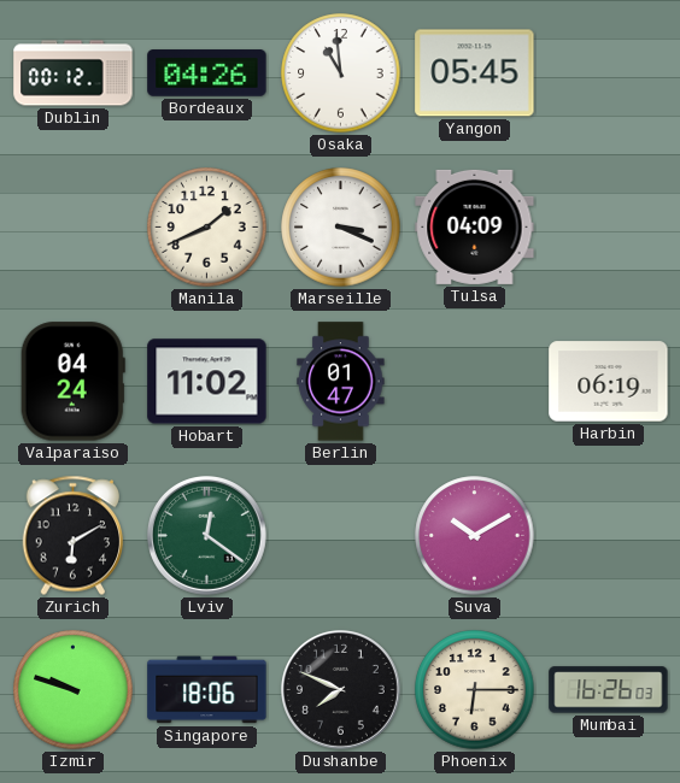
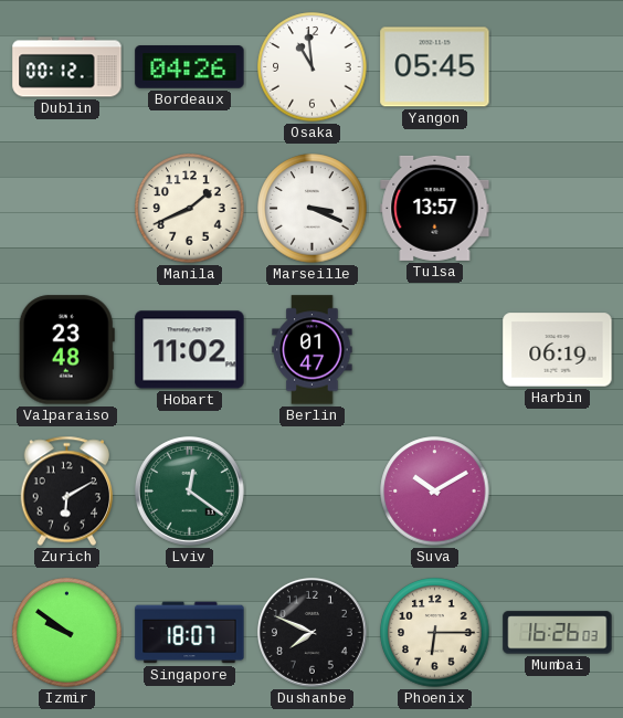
Tulsa: 04:09 -> 13:57 (435, 208)
Valparaiso: 04:24 -> 23:48 (66, 350)
Izmir: 9:48 -> 9:51 (67, 633)
Singapore: 18:06 -> 18:07 (190, 633)
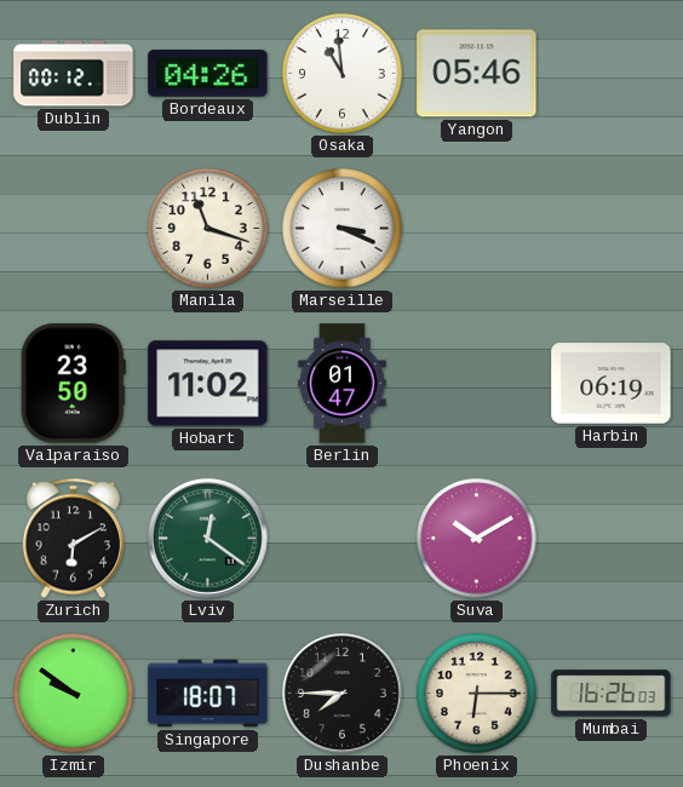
Yangon: 05:45 -> 05:46 (477, 74)
Manila: 1:41 -> 11:18 (208, 229)
Tulsa: 13:57 -> none (435, 208)
Valparaiso: 23:48 -> 23:50 (73, 384)
Dushanbe: 7:49 -> 7:45 (342, 693)
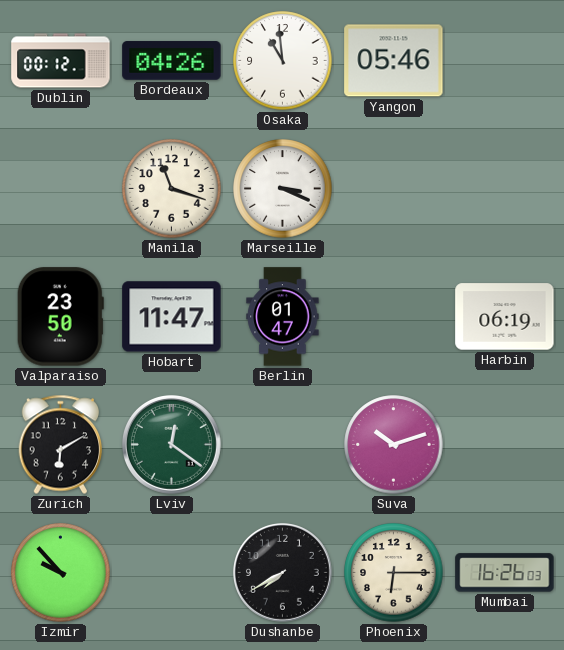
Hobart: 11:02 -> 11:47 (172, 317)
Suva: 10:10 -> 10:12 (394, 445)
Izmir: 9:51 -> 9:53 (61, 573)
Singapore: 18:07 -> none (208, 694)
Dushanbe: 7:45 -> 7:40 (282, 572)
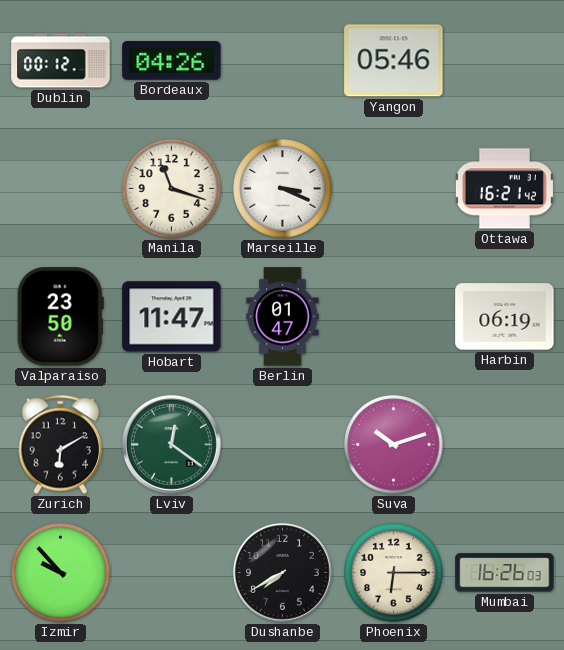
Osaka: 10:59 -> none (283, 61)
Ottawa: none -> 16:21 (504, 189)
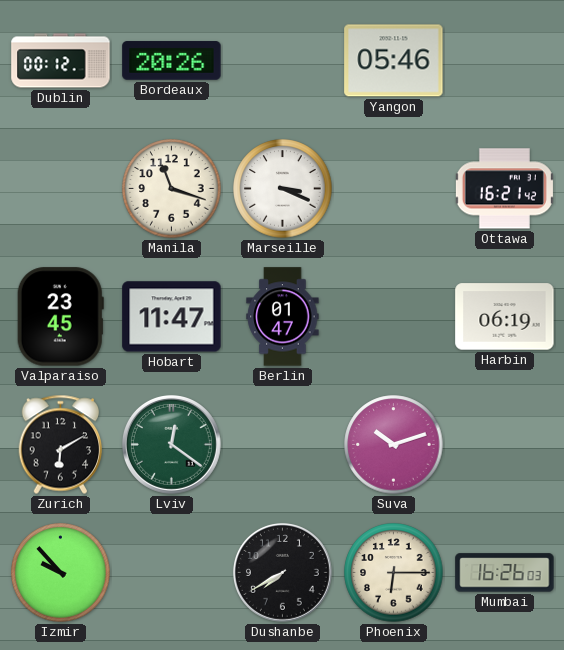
Bordeaux: 04:26 -> 20:26 (172, 61)
Valparaiso: 23:50 -> 23:45 (60, 317)
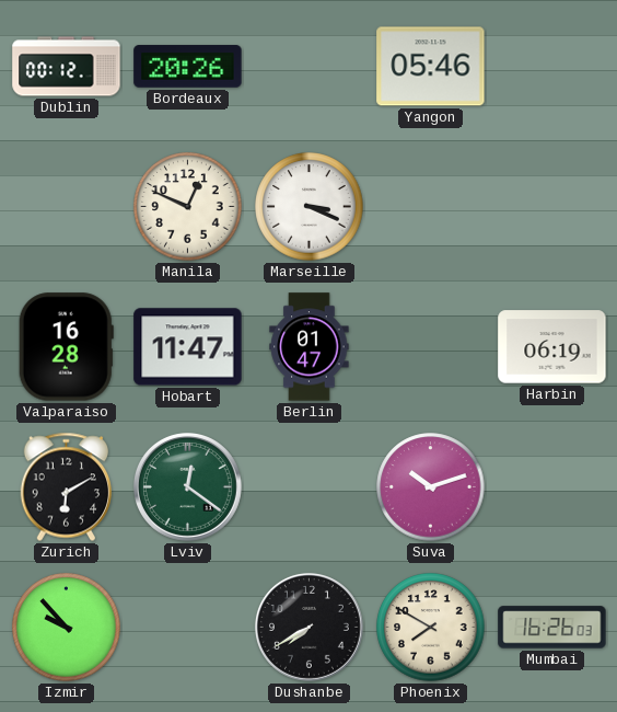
Manila: 11:18 -> 12:49 (188, 207)
Ottawa: 16:21 -> none (504, 189)
Valparaiso: 23:45 -> 16:28 (66, 347)
Phoenix: 6:15 -> 7:50 (431, 628)
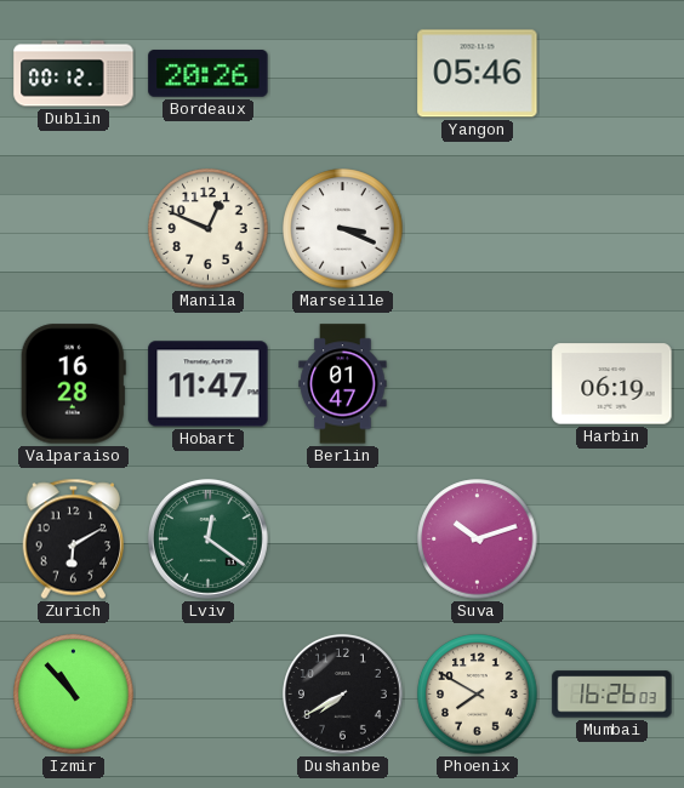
Izmir: 9:53 -> 10:53 (74, 695)
